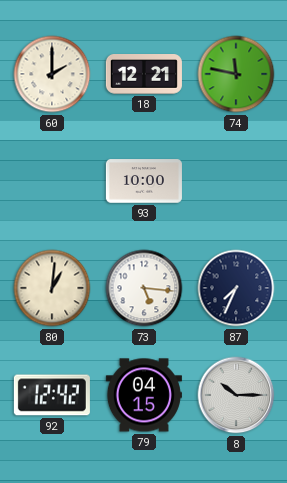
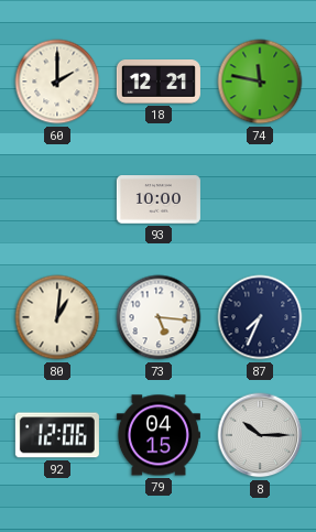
92: 12:42 -> 12:06 (57, 435)
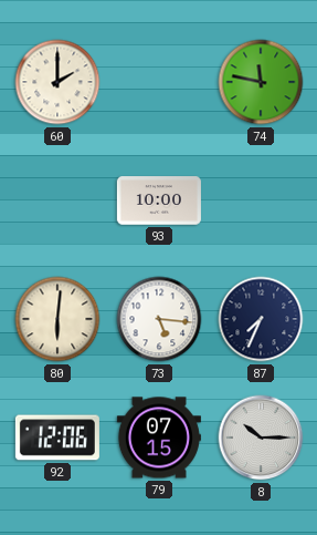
18: 12:21 -> none (159, 82)
80: 1:01 -> 6:01 (57, 319)
79: 04:15 -> 07:15 (159, 438)
